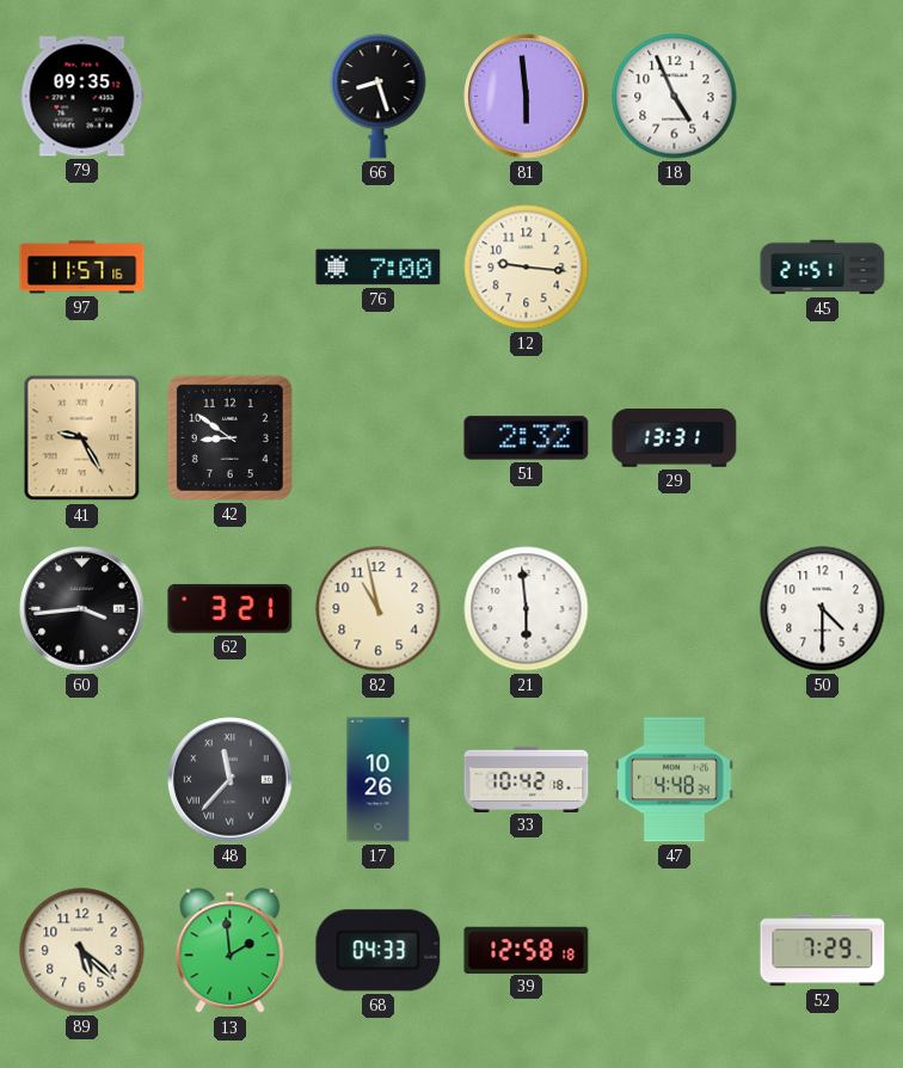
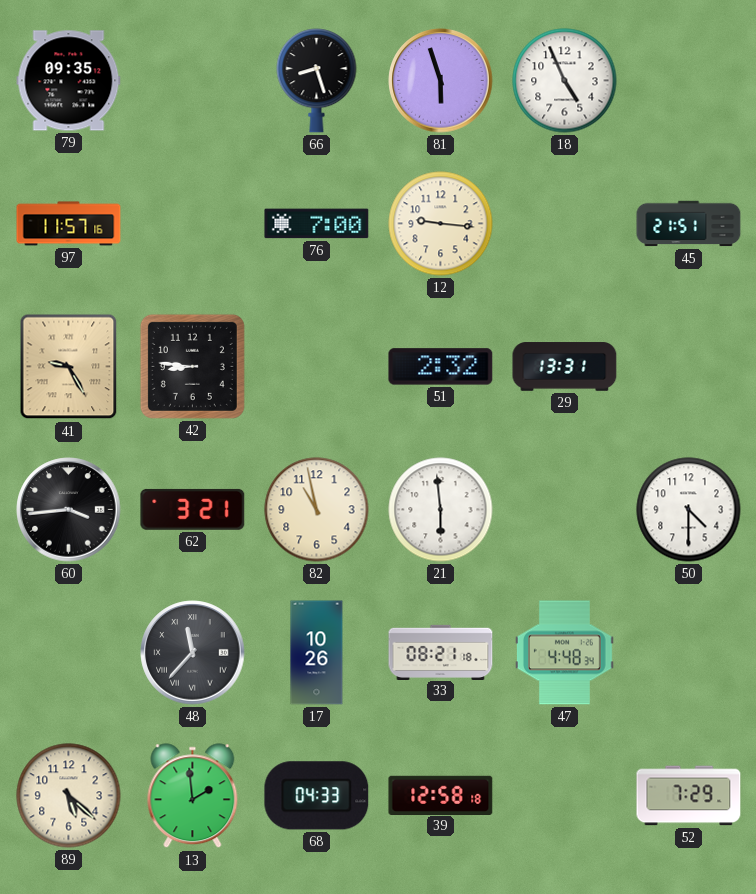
81: 5:59 -> 5:57 (441, 81)
42: 8:51 -> 8:46 (192, 366)
33: 10:42 -> 08:21 (441, 652)
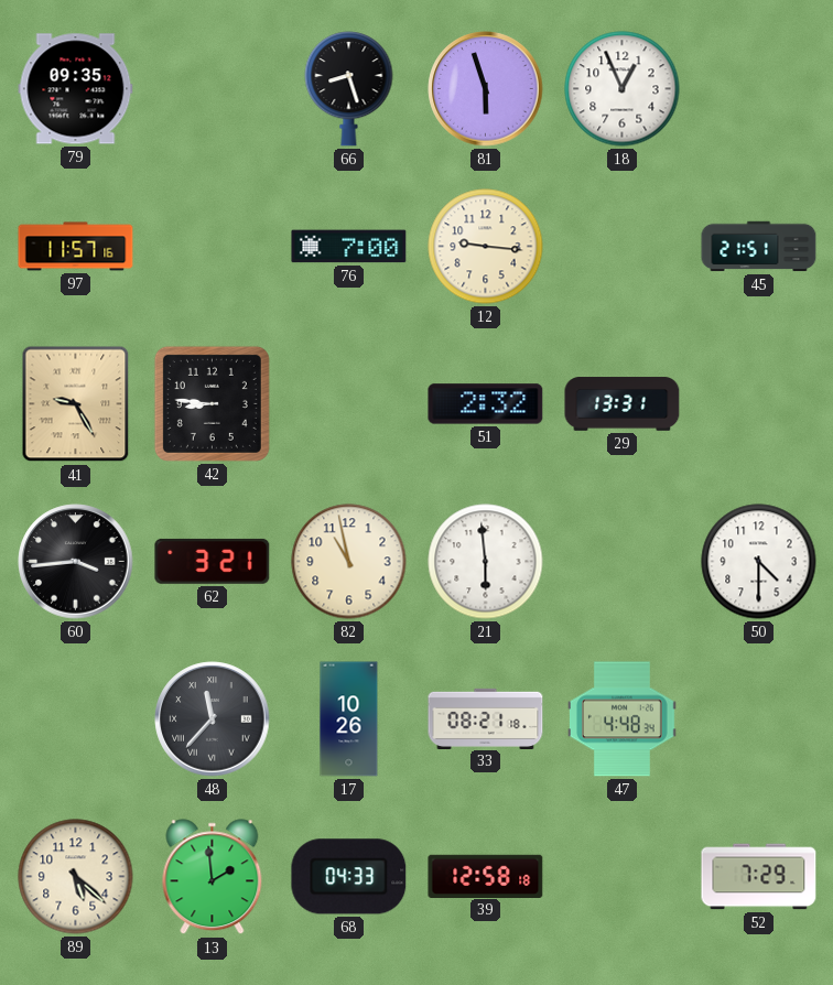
18: 4:56 -> 12:56 (623, 89)
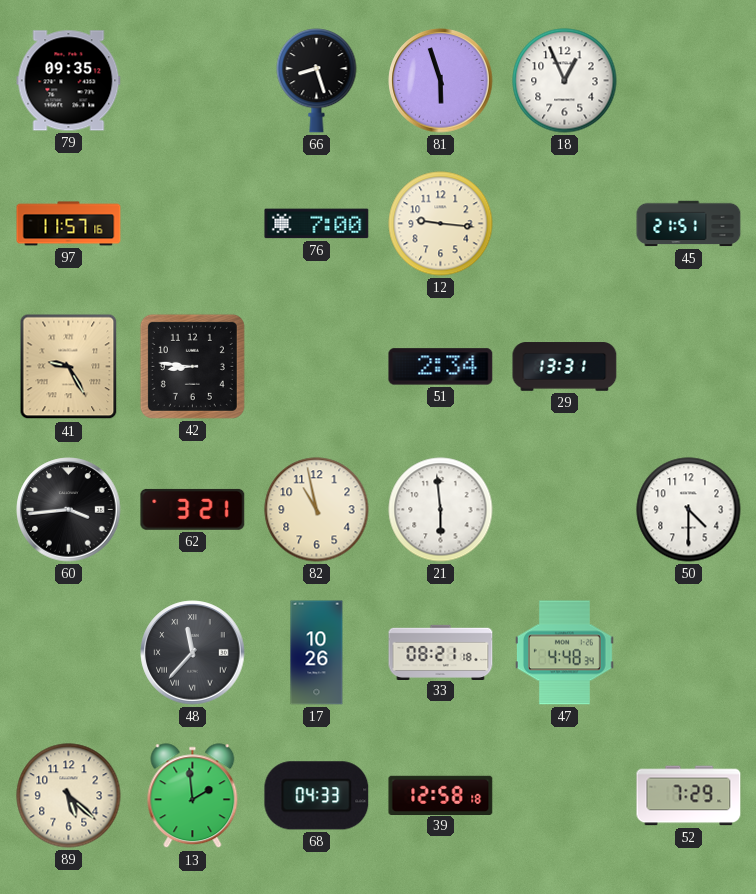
51: 2:32 -> 2:34 (441, 367)
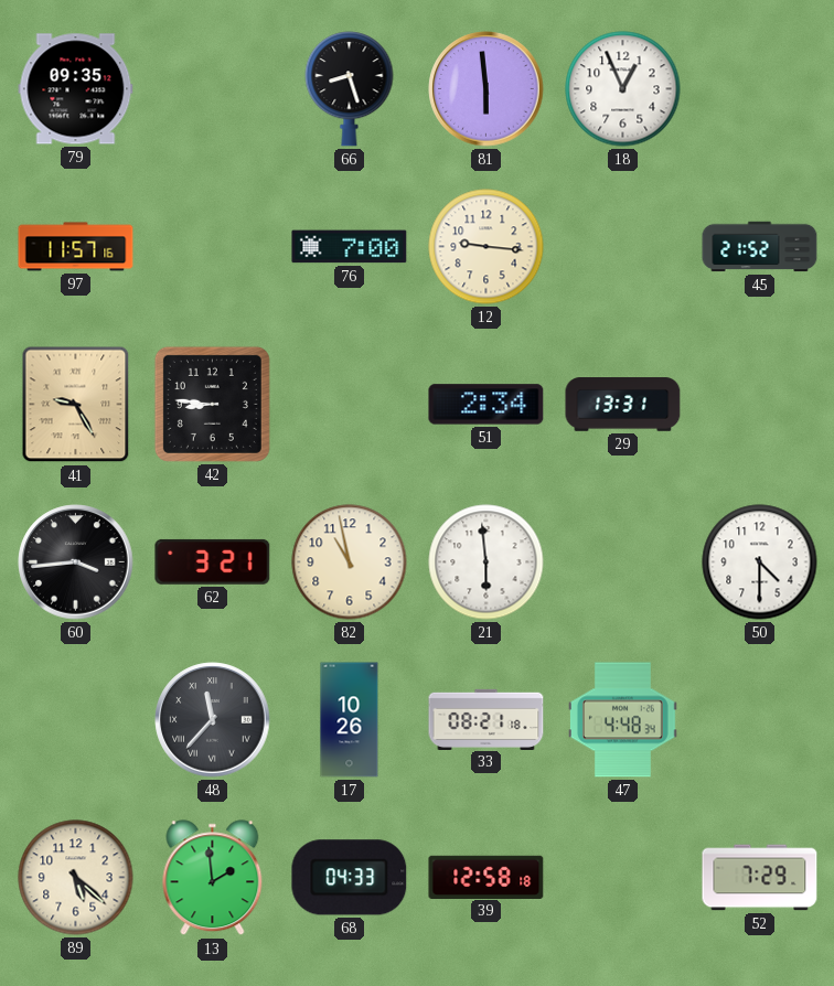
81: 5:57 -> 5:59 (487, 89)
45: 21:51 -> 21:52 (760, 247)
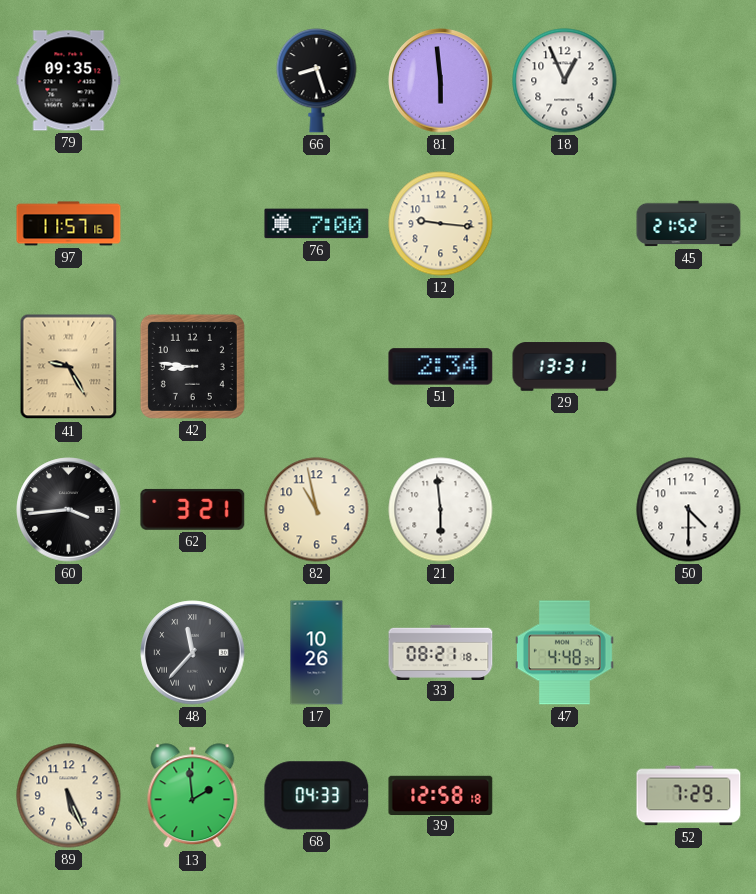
89: 5:22 -> 5:26 (69, 796)
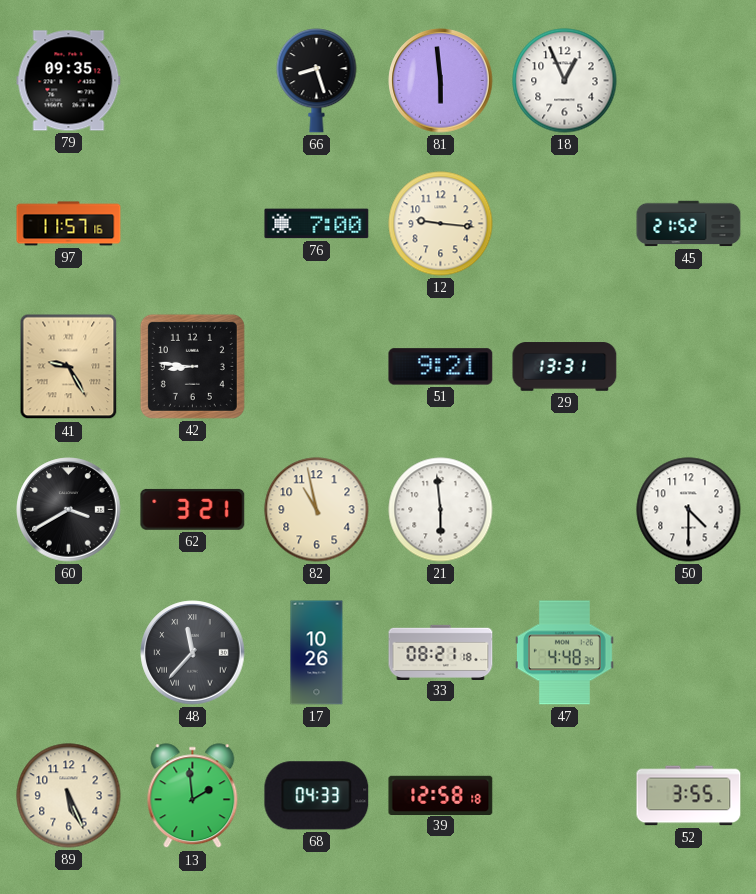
51: 2:34 -> 9:21 (441, 367)
60: 3:44 -> 3:40 (69, 510)
52: 7:29 -> 3:55 (689, 796)
